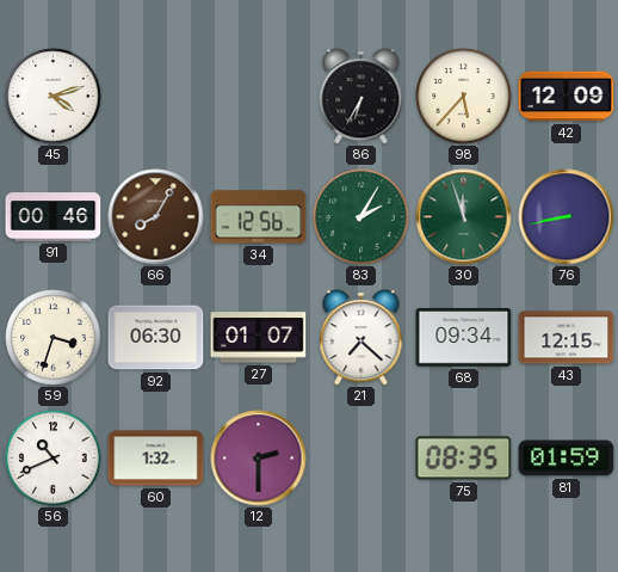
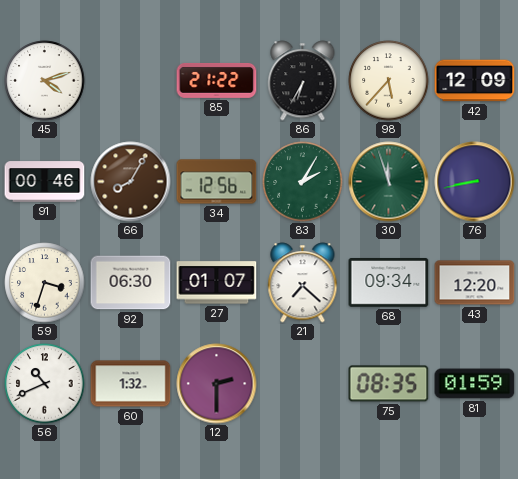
85: none -> 21:22 (217, 81)
43: 12:15 -> 12:20 (475, 283)
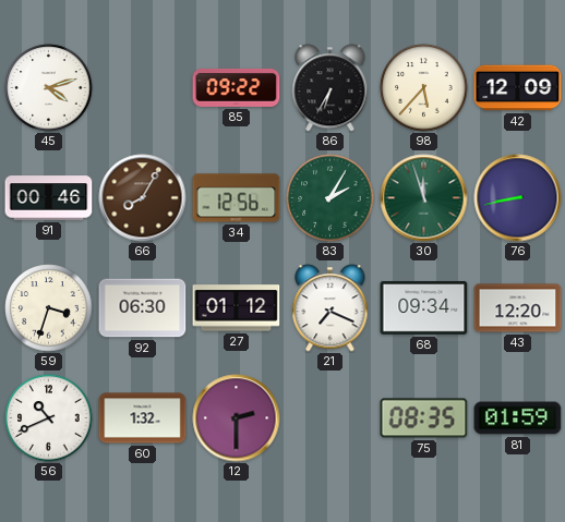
85: 21:22 -> 09:22 (237, 88)
27: 01:07 -> 01:12 (237, 308)
21: 7:22 -> 7:19 (330, 308)
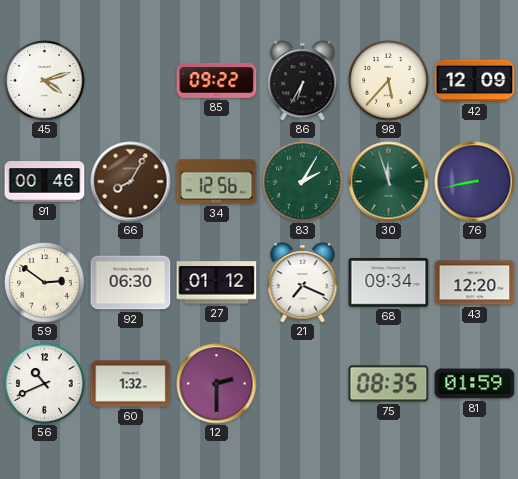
59: 3:33 -> 2:51 (45, 283)
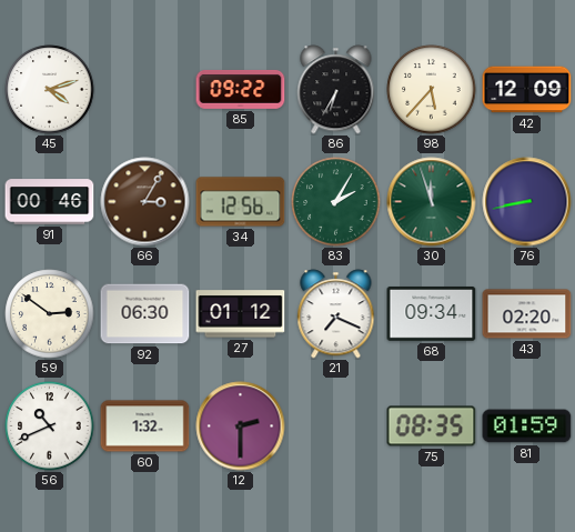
66: 8:05 -> 3:05 (145, 202)
43: 12:20 -> 02:20 (527, 314)
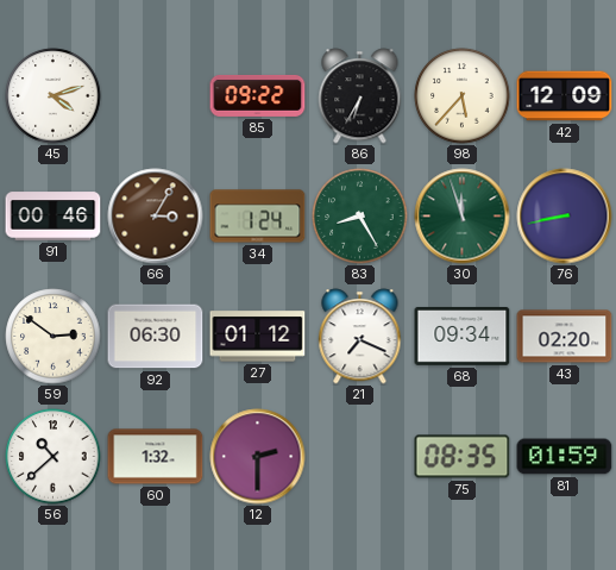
34: 12:56 -> 1:24 (258, 217)
83: 2:05 -> 8:25 (360, 217)
56: 10:41 -> 10:38 (54, 457)
